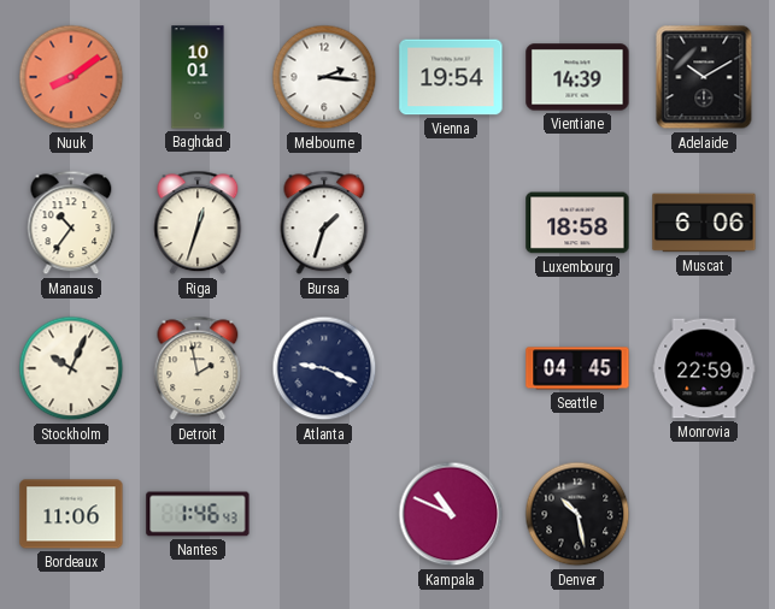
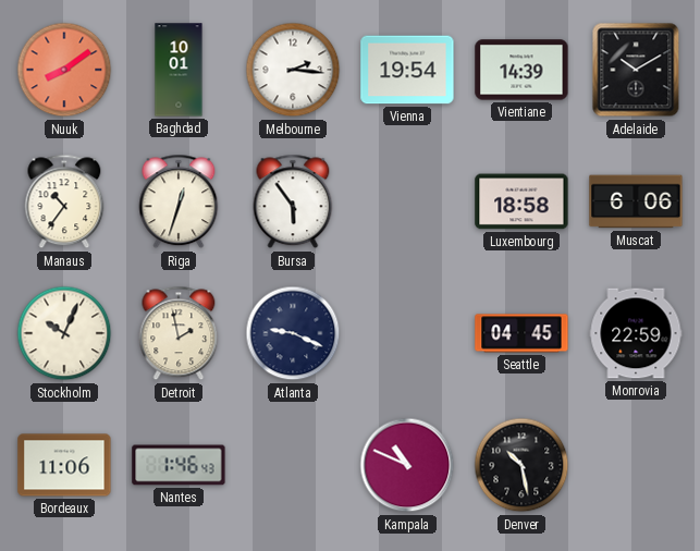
Bursa: 1:33 -> 5:54 (293, 201)
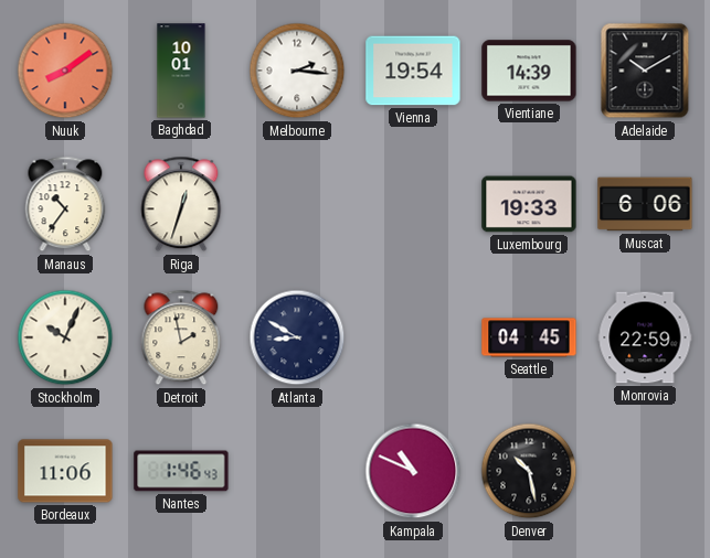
Bursa: 5:54 -> none (293, 201)
Luxembourg: 18:58 -> 19:33 (529, 204)
Atlanta: 9:19 -> 8:50 (297, 337)
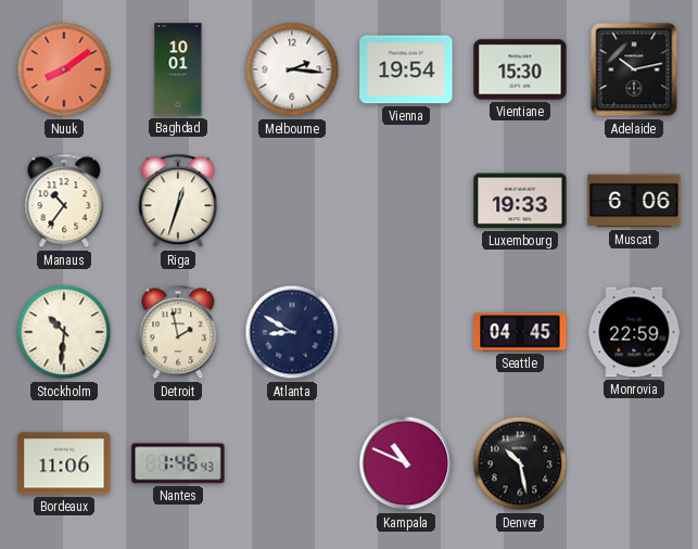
Vientiane: 14:39 -> 15:30 (520, 69)
Adelaide: 10:10 -> 10:13 (634, 69)
Stockholm: 10:04 -> 10:31 (64, 332)
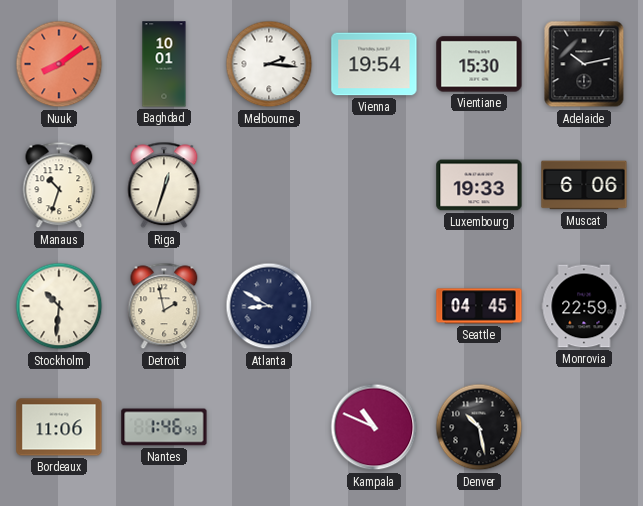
Manaus: 10:36 -> 10:33 (59, 185)
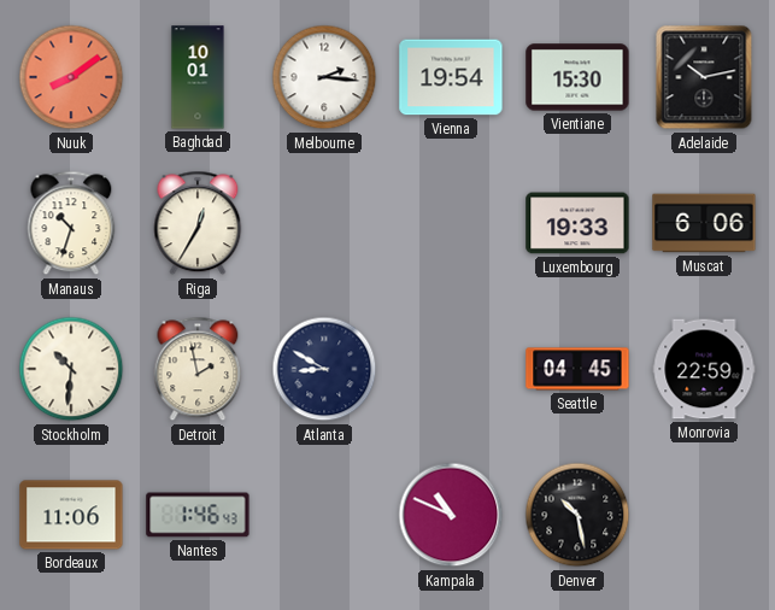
Riga: 12:33 -> 12:35 (198, 223)
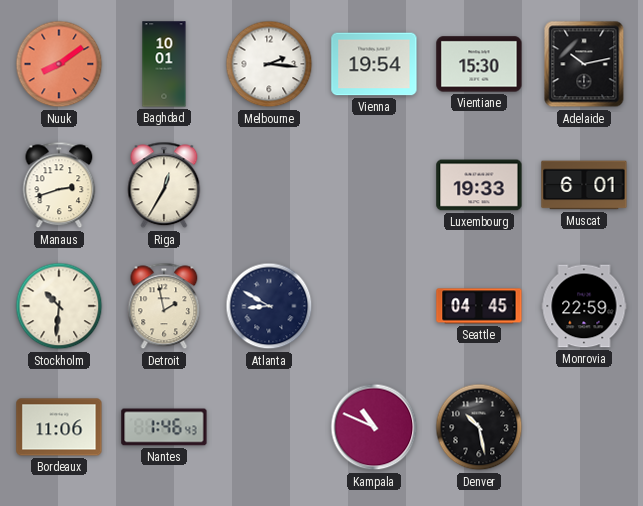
Manaus: 10:33 -> 2:42 (59, 185)
Muscat: 6:06 -> 6:01 (584, 185)
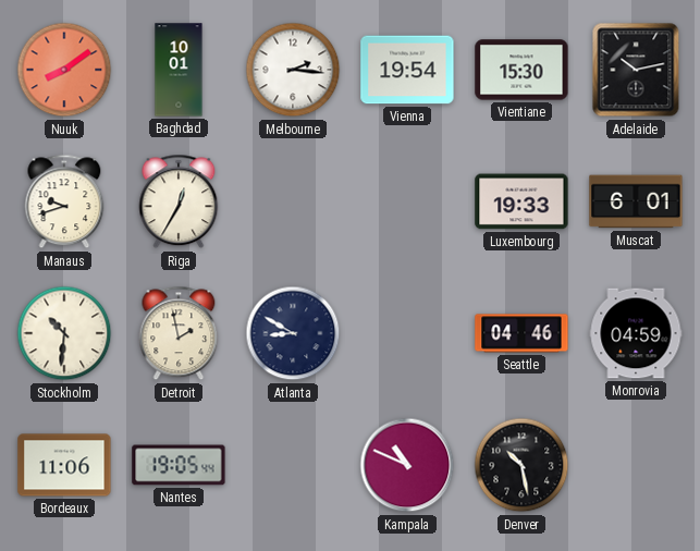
Manaus: 2:42 -> 9:42 (64, 201)
Seattle: 04:45 -> 04:46 (521, 333)
Monrovia: 22:59 -> 04:59 (636, 333)
Nantes: 1:46 -> 19:05 (179, 465)
